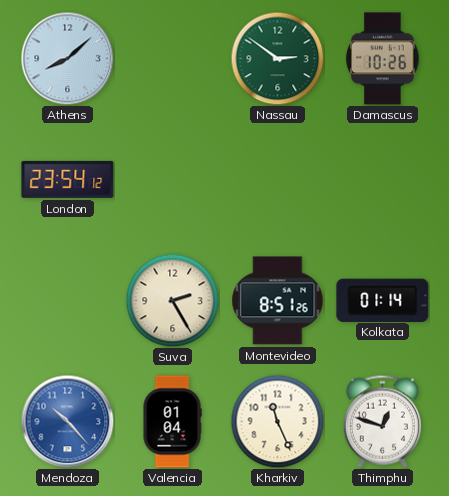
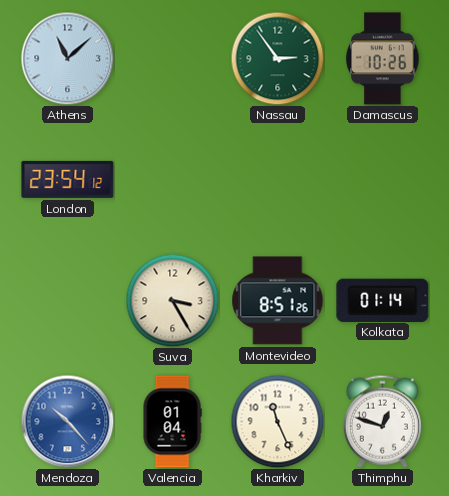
Athens: 8:08 -> 11:08 (67, 58)
Nassau: 2:51 -> 2:54 (277, 58)
Suva: 2:25 -> 3:25 (172, 300)
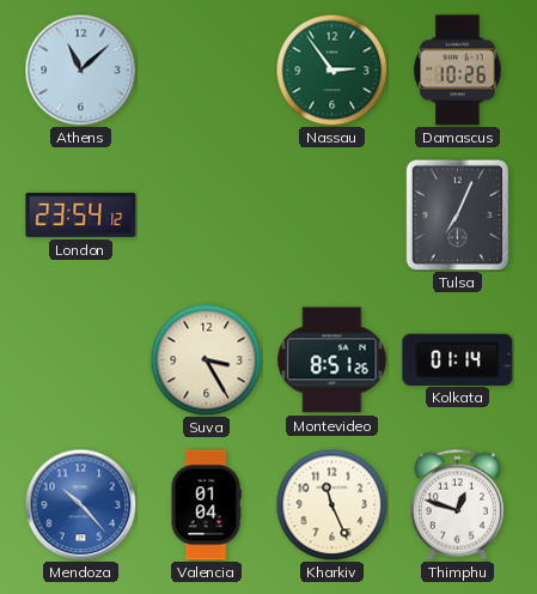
Tulsa: none -> 7:04 (458, 214)
